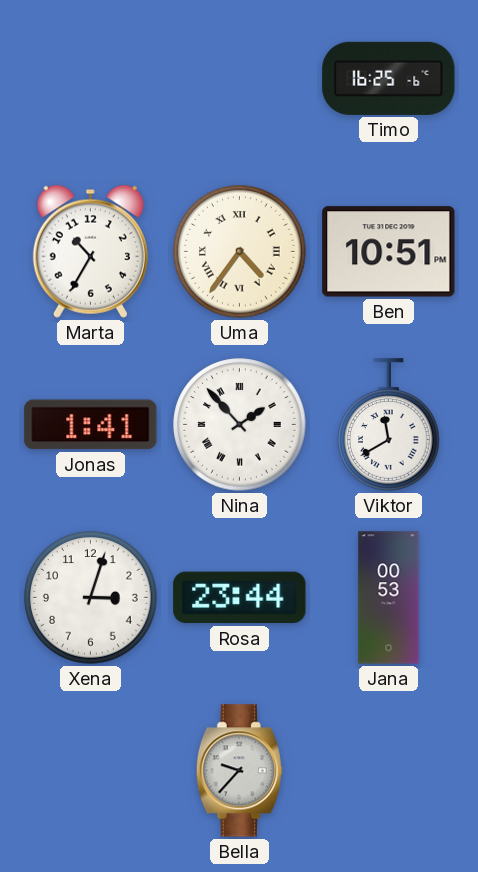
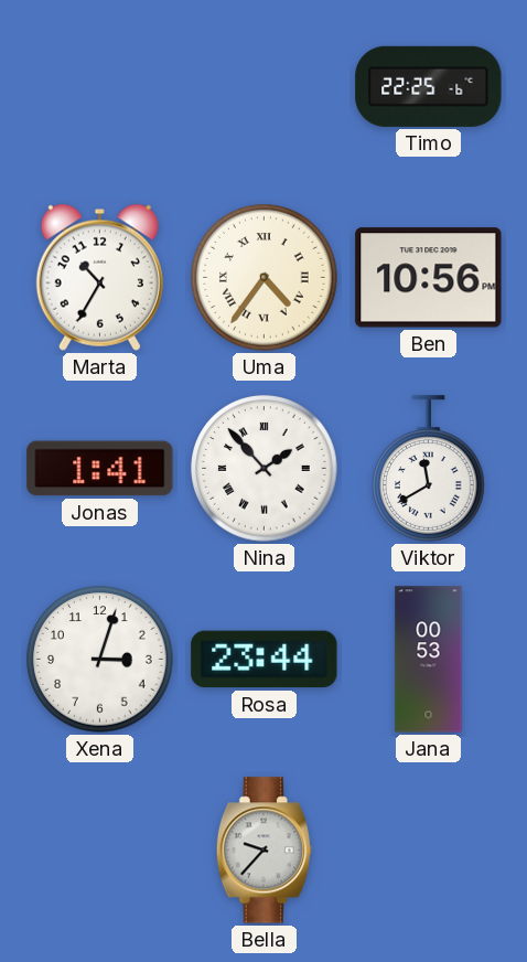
Timo: 16:25 -> 22:25 (429, 86)
Ben: 10:51 -> 10:56 (429, 278)
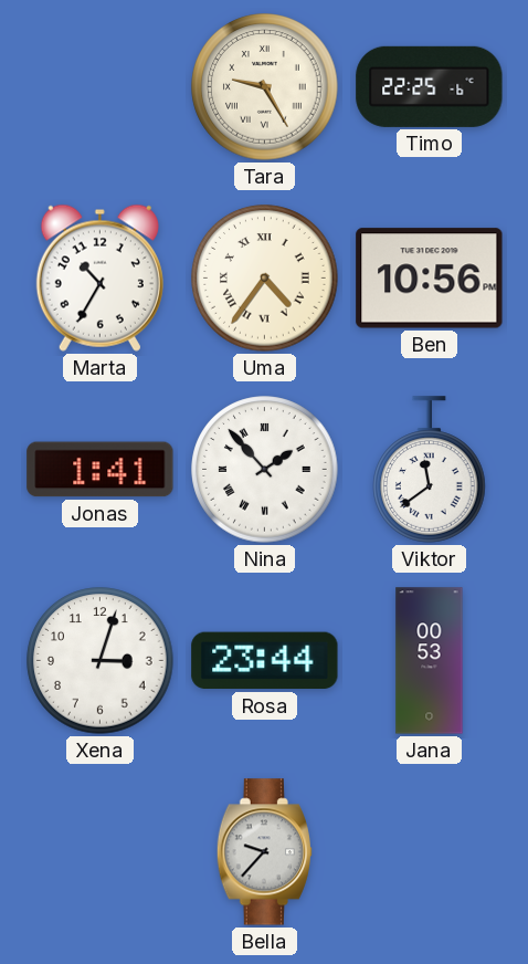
Tara: none -> 9:25 (265, 87)
Viktor: 11:40 -> 11:39 (430, 470)
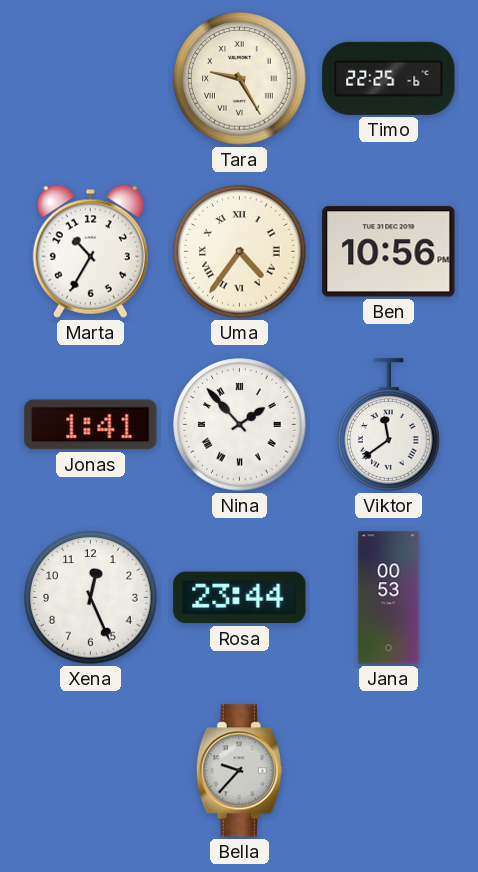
Xena: 3:03 -> 12:26 (91, 598)
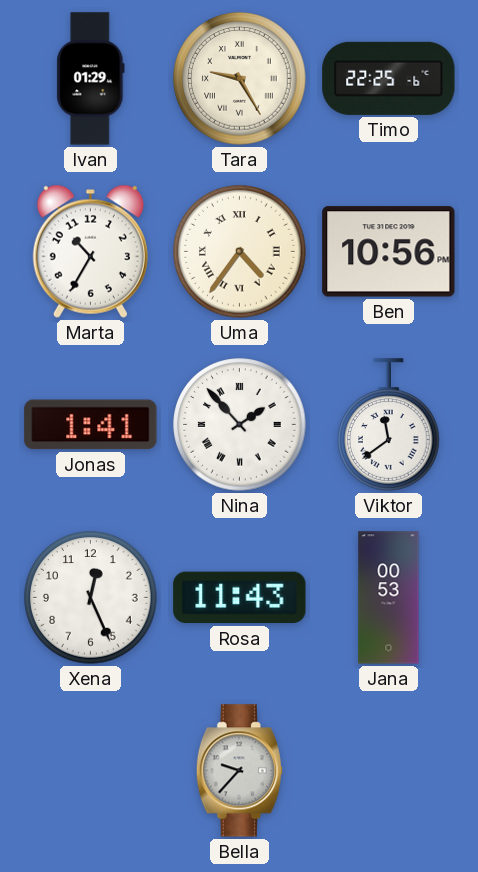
Ivan: none -> 01:29 (91, 79)
Rosa: 23:44 -> 11:43 (240, 598)
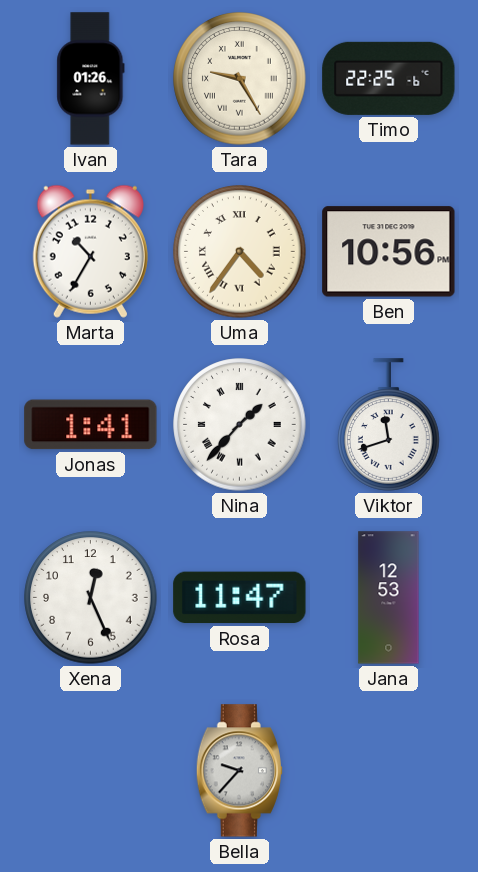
Ivan: 01:29 -> 01:26 (91, 79)
Nina: 1:53 -> 1:37 (240, 425)
Viktor: 11:39 -> 11:42 (389, 425)
Rosa: 11:43 -> 11:47 (240, 598)
Jana: 00:53 -> 12:53 (389, 598)
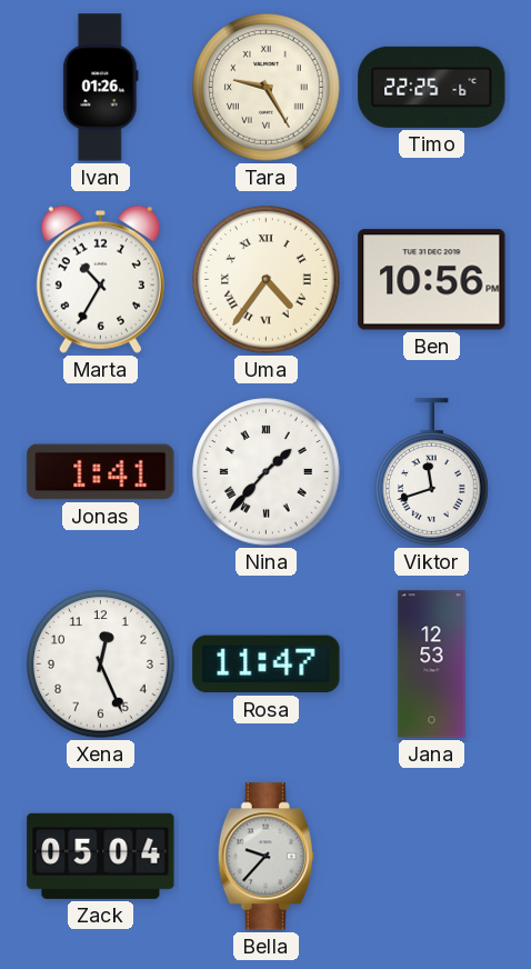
Zack: none -> 05:04 (101, 856)
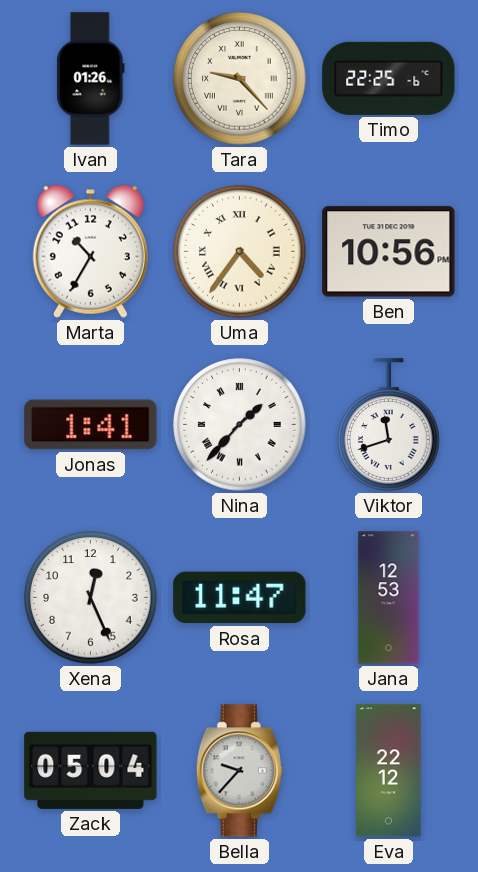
Tara: 9:25 -> 9:23 (240, 79)
Eva: none -> 22:12 (389, 771)
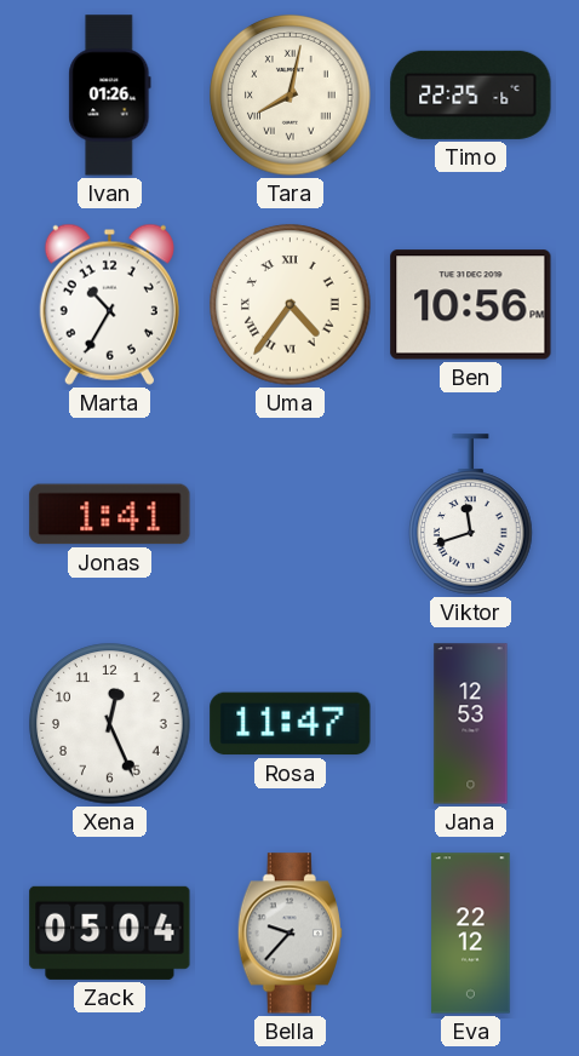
Tara: 9:23 -> 8:02 (291, 96)
Nina: 1:37 -> none (240, 425)
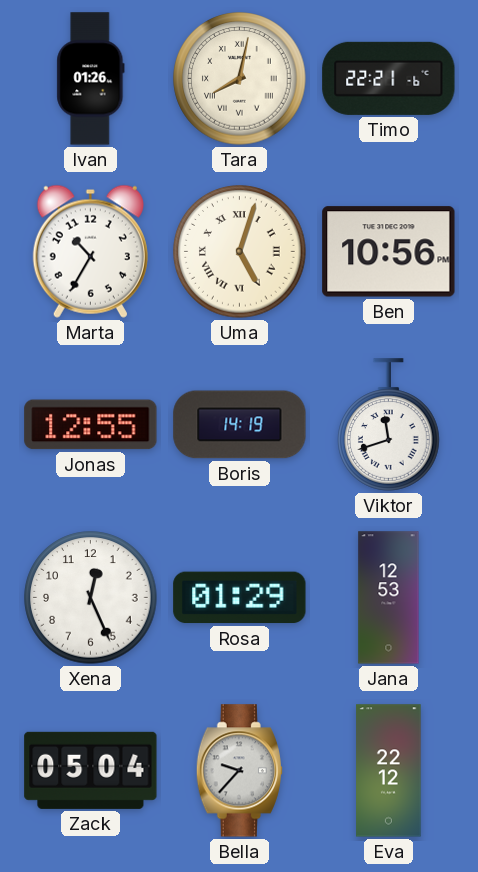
Timo: 22:25 -> 22:21 (389, 78)
Uma: 4:36 -> 5:03 (240, 252)
Jonas: 1:41 -> 12:55 (91, 425)
Boris: none -> 14:19 (240, 425)
Rosa: 11:47 -> 01:29 (240, 598)
